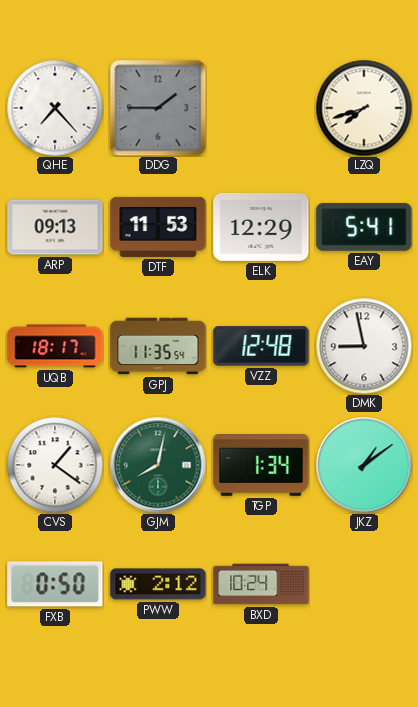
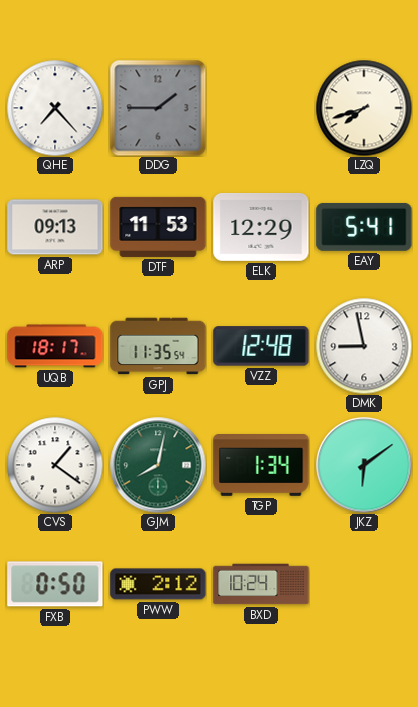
JKZ: 1:09 -> 6:09 (364, 465)
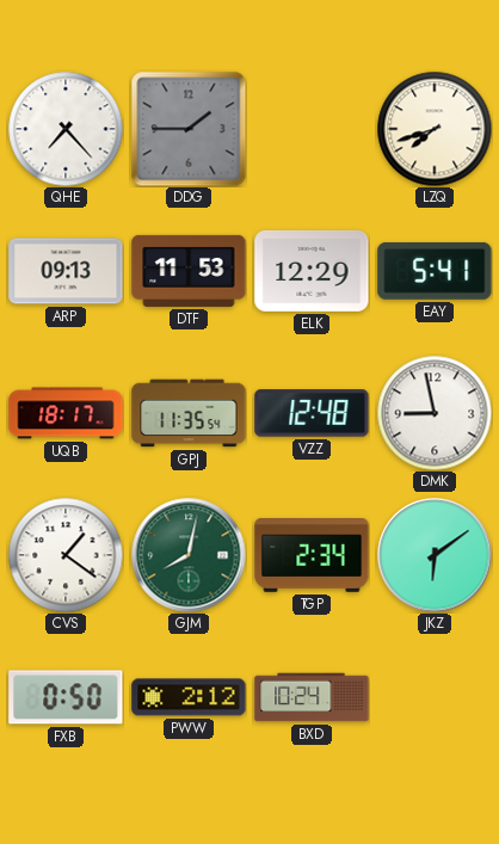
TGP: 1:34 -> 2:34 (312, 555)
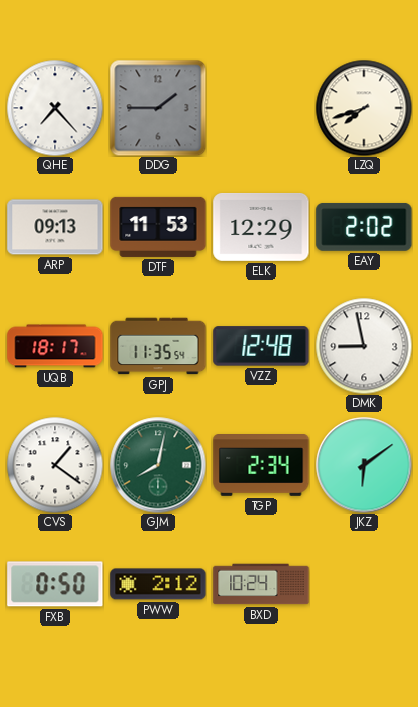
EAY: 5:41 -> 2:02 (364, 227)
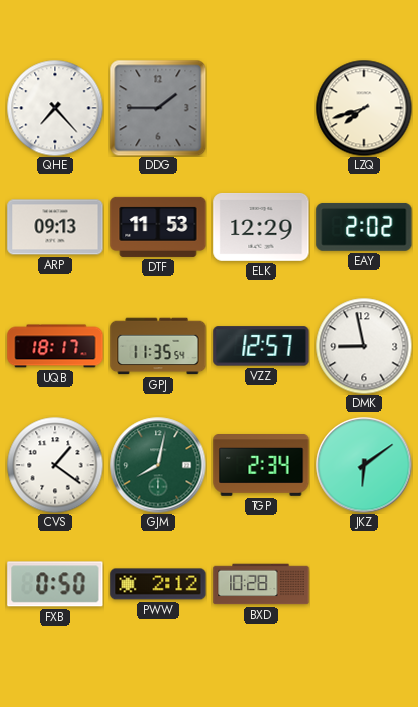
VZZ: 12:48 -> 12:57 (261, 346)
BXD: 10:24 -> 10:28 (261, 584)
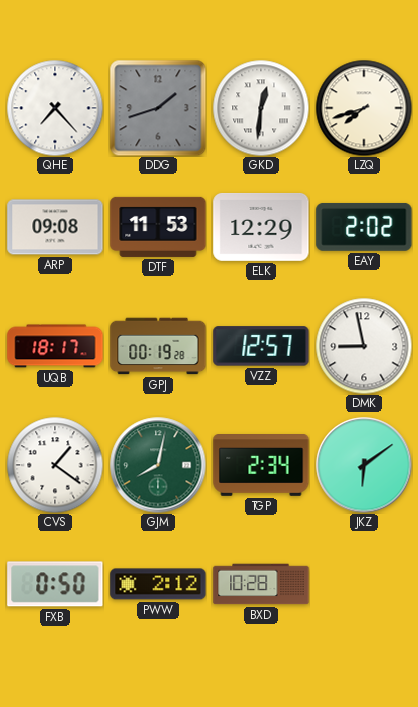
DDG: 1:45 -> 1:42 (158, 108)
GKD: none -> 12:31 (261, 108)
ARP: 09:13 -> 09:08 (55, 227)
GPJ: 11:35 -> 00:19 (158, 346)
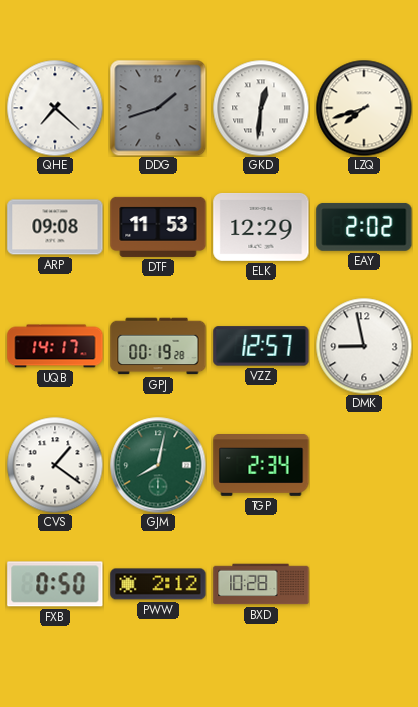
QHE: 7:23 -> 7:22 (55, 108)
UQB: 18:17 -> 14:17 (55, 346)
JKZ: 6:09 -> none (364, 465)
